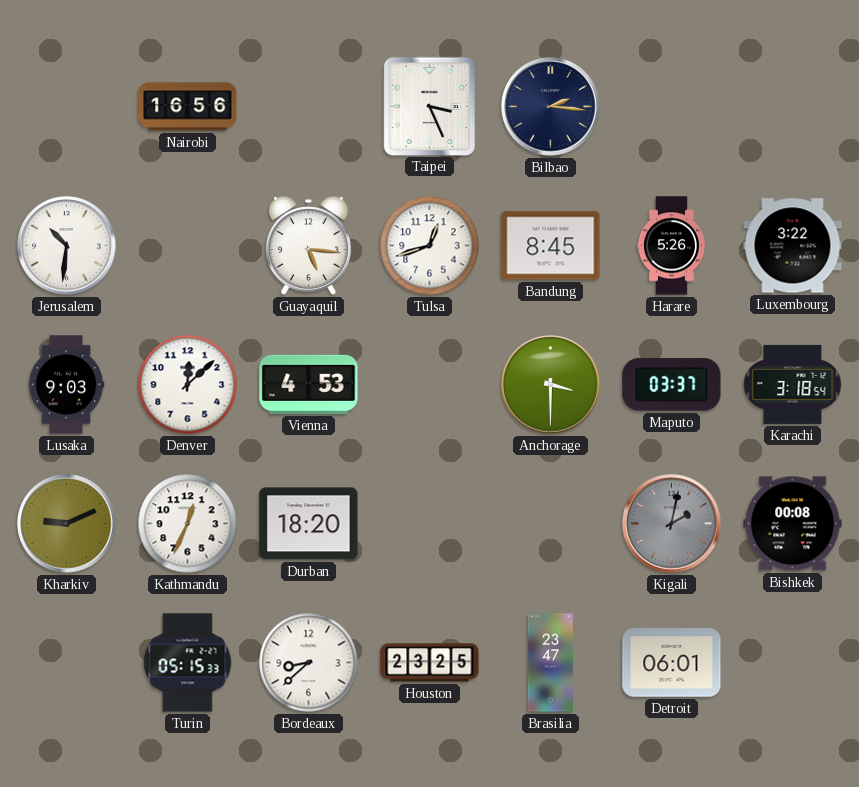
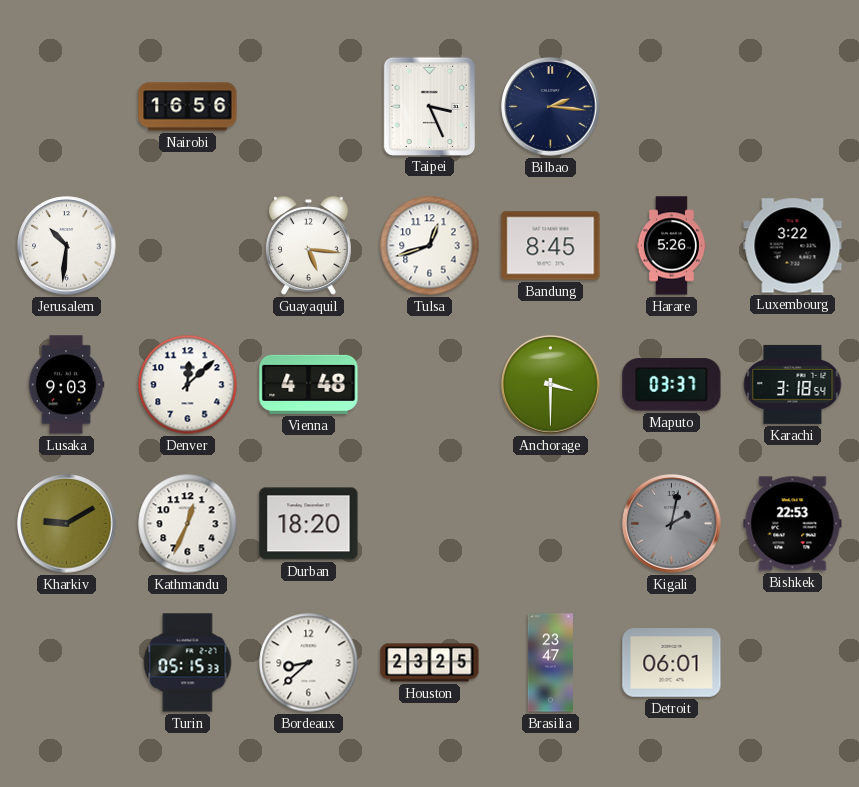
Vienna: 4:53 -> 4:48 (309, 384)
Kharkiv: 9:11 -> 9:10 (67, 524)
Bishkek: 00:08 -> 22:53 (793, 524)
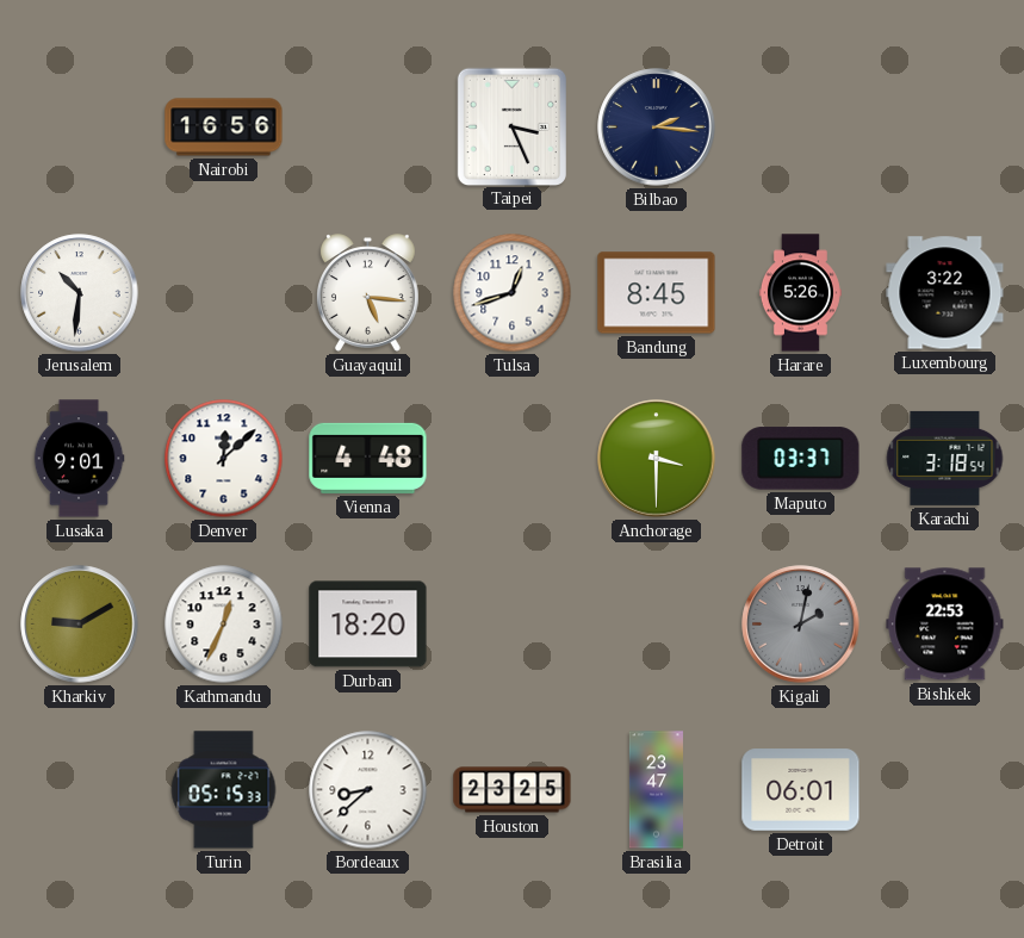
Lusaka: 9:03 -> 9:01 (79, 459)
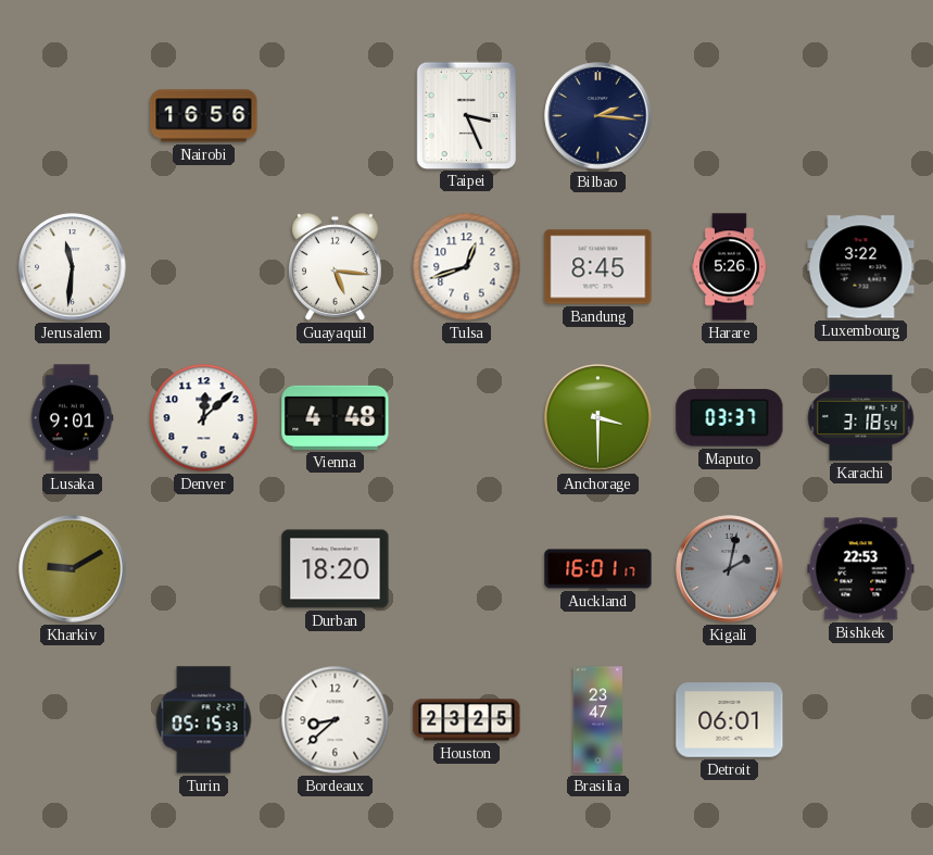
Jerusalem: 10:31 -> 11:31 (73, 267)
Kathmandu: 12:34 -> none (224, 625)
Auckland: none -> 16:01 (598, 569)
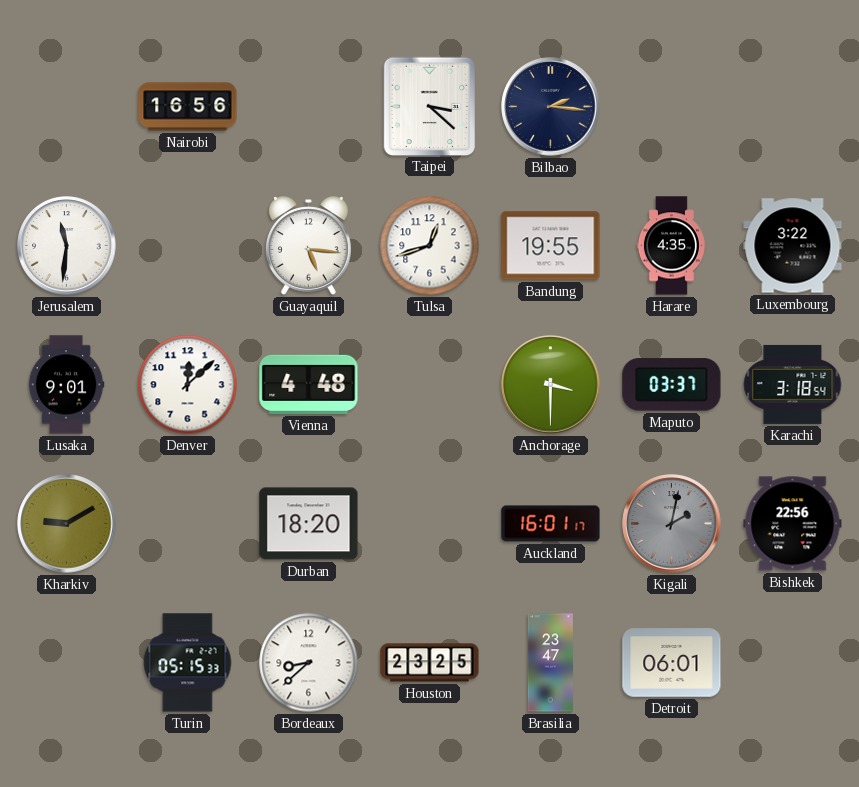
Taipei: 3:26 -> 3:22 (429, 106)
Bandung: 8:45 -> 19:55 (551, 246)
Harare: 5:26 -> 4:35 (671, 246)
Bishkek: 22:53 -> 22:56 (793, 524)
